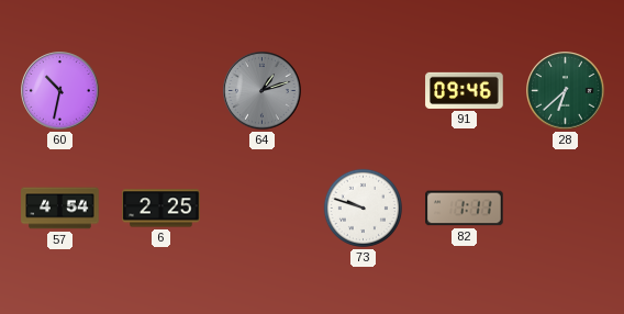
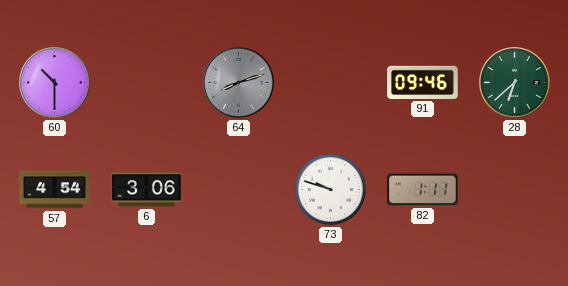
60: 10:32 -> 10:30 (55, 83)
64: 1:12 -> 8:12 (239, 83)
6: 2:25 -> 3:06 (147, 190)
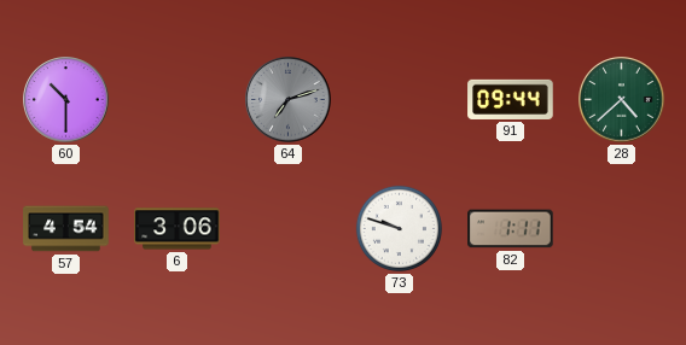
64: 8:12 -> 7:12 (289, 100)
91: 09:46 -> 09:44 (511, 99)
28: 6:38 -> 4:38 (622, 100)
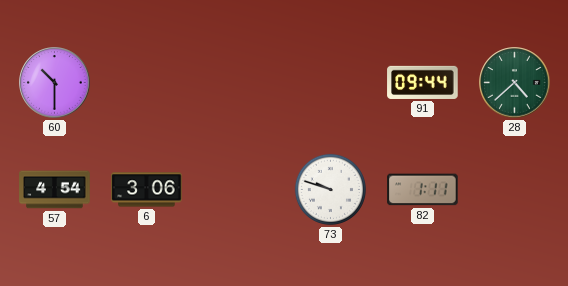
64: 7:12 -> none (289, 100)
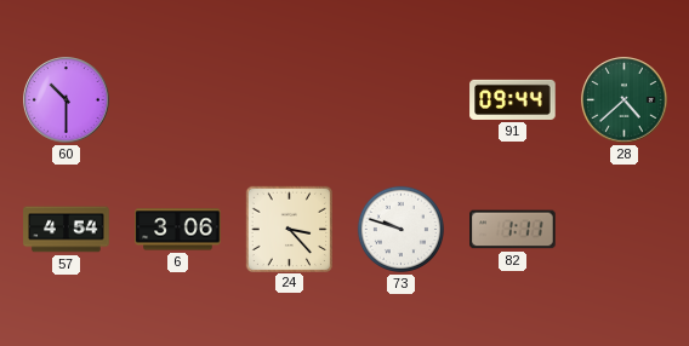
24: none -> 3:23 (289, 229)
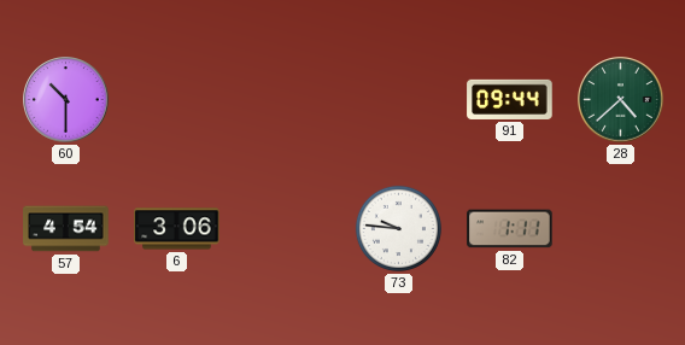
24: 3:23 -> none (289, 229)
73: 9:48 -> 9:46 (398, 228)
